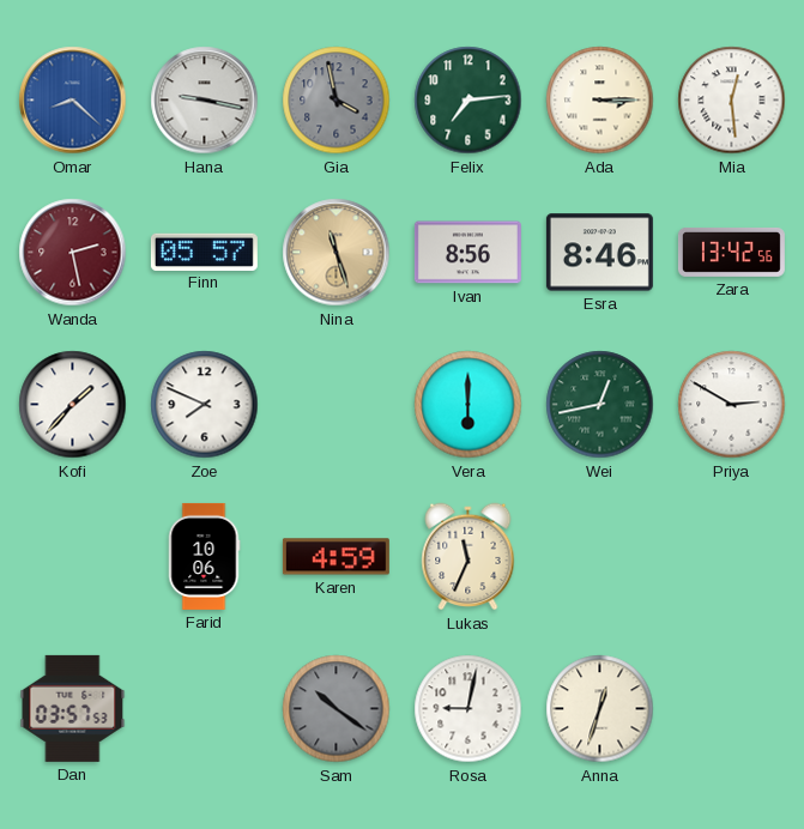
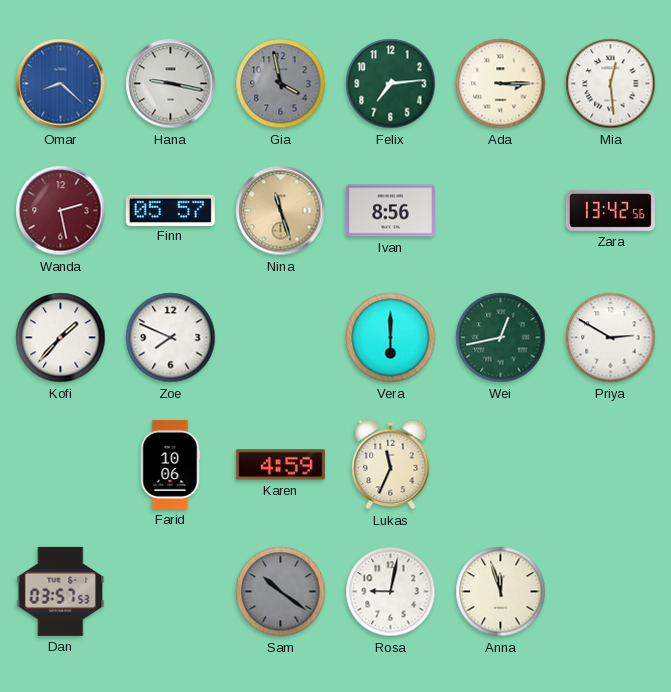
Esra: 8:46 -> none (599, 253)
Anna: 12:33 -> 11:57 (501, 592)
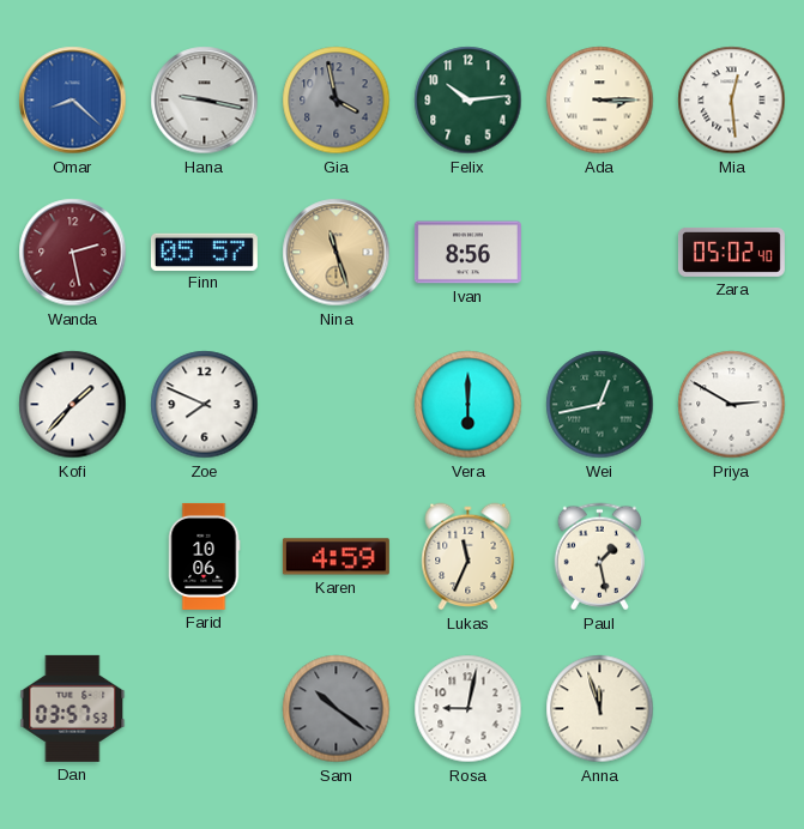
Felix: 7:14 -> 10:14 (469, 101)
Zara: 13:42 -> 05:02 (731, 252)
Paul: none -> 1:28 (599, 557)
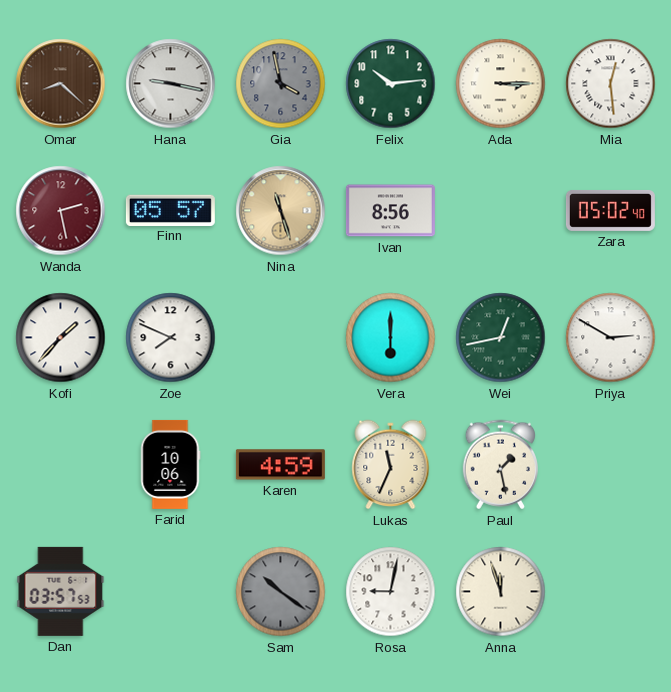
Omar dial: blue -> brown (61, 84)
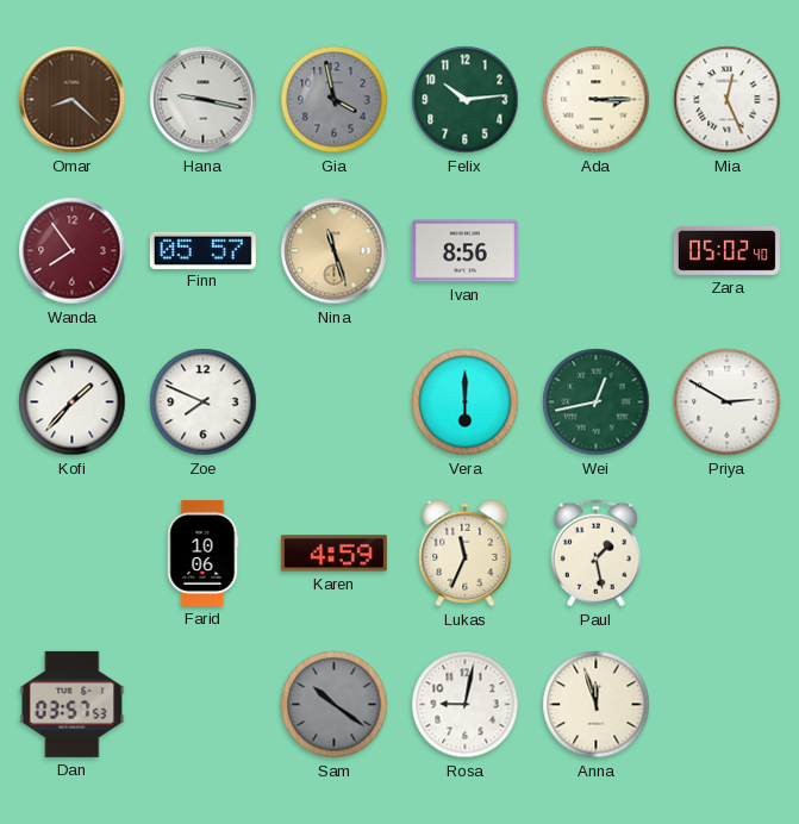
Mia: 12:29 -> 12:26 (728, 100)
Wanda: 2:28 -> 7:54 (73, 251)
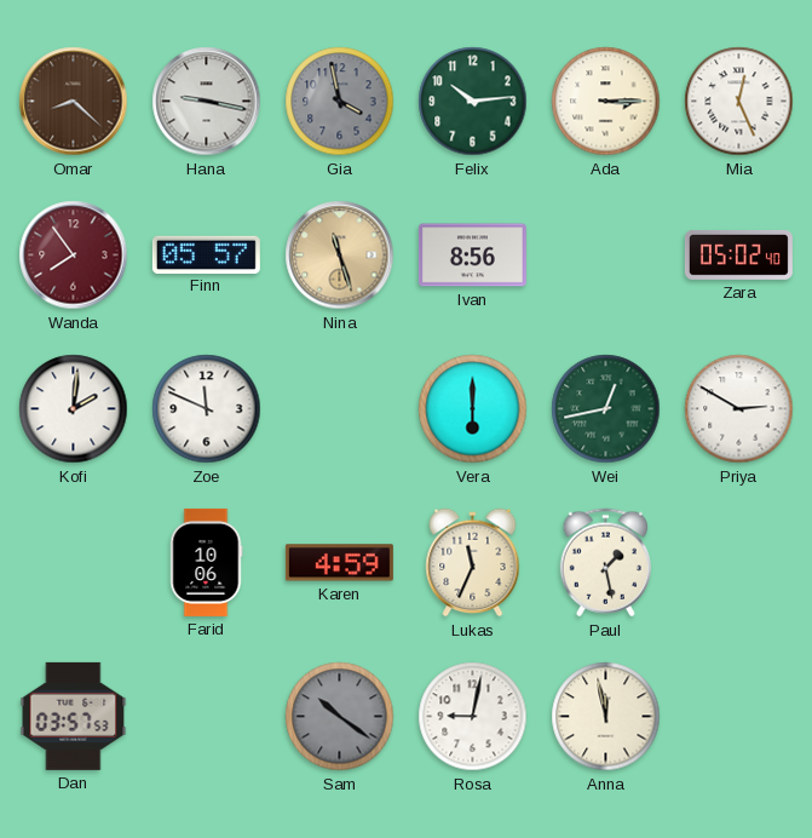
Kofi: 1:37 -> 2:01 (74, 409)
Zoe: 7:49 -> 11:49 (207, 409)
Anna: 11:57 -> 11:58 (606, 717)
